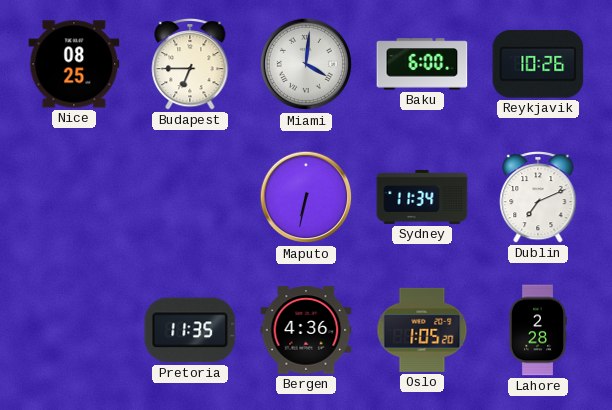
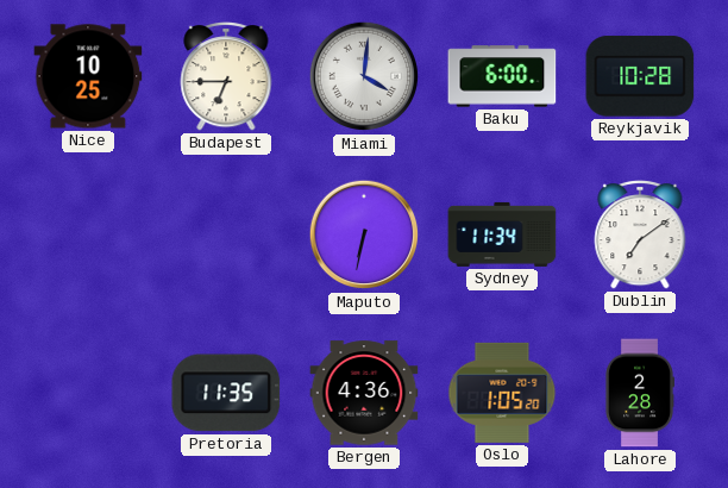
Nice: 08:25 -> 10:25 (88, 76)
Reykjavik: 10:26 -> 10:28 (640, 76)
Dublin: 7:11 -> 7:09 (640, 236)
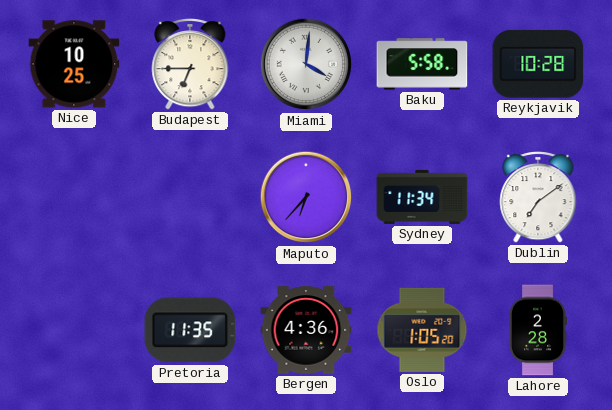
Baku: 6:00 -> 5:58 (422, 64)
Maputo: 6:32 -> 6:37 (306, 197)
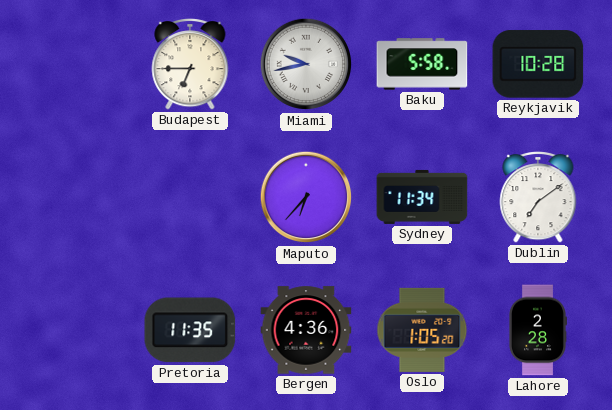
Nice: 10:25 -> none (74, 64)
Miami: 4:01 -> 9:43 (306, 64)
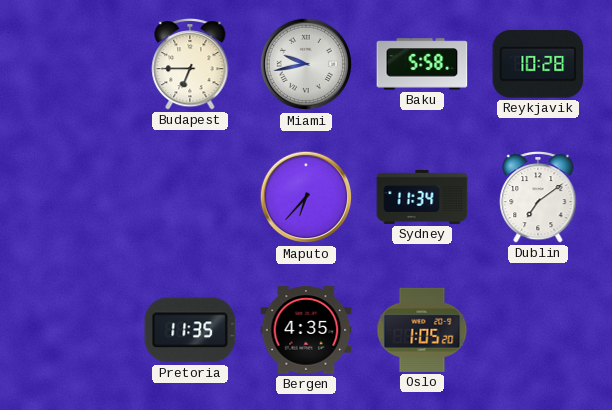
Bergen: 4:36 -> 4:35 (306, 330)
Lahore: 2:28 -> none (537, 330)
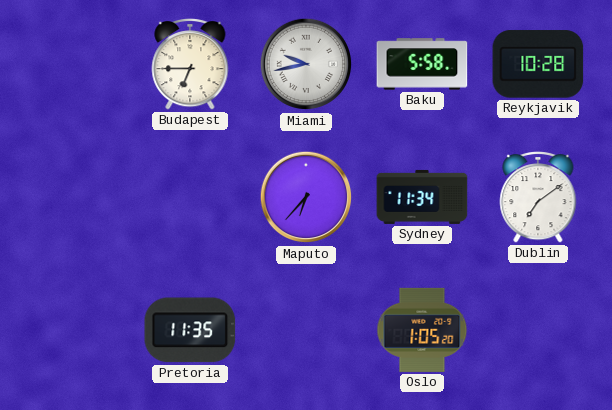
Bergen: 4:35 -> none (306, 330)
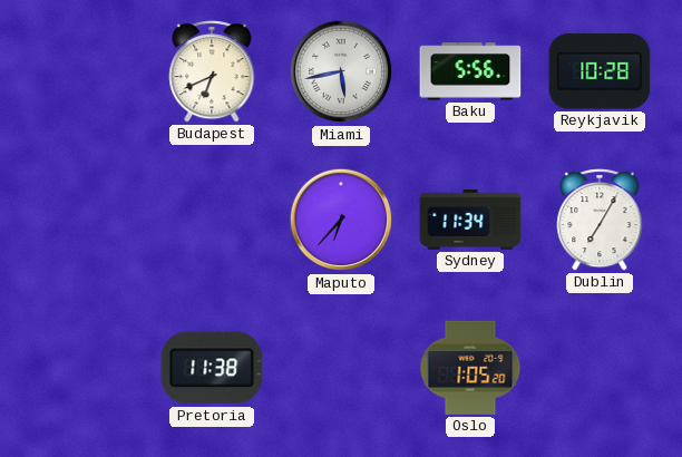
Budapest: 6:45 -> 6:41 (212, 72)
Miami: 9:43 -> 5:43 (341, 71)
Baku: 5:58 -> 5:56 (470, 71)
Dublin: 7:09 -> 7:05 (600, 221)
Pretoria: 11:35 -> 11:38 (212, 368)
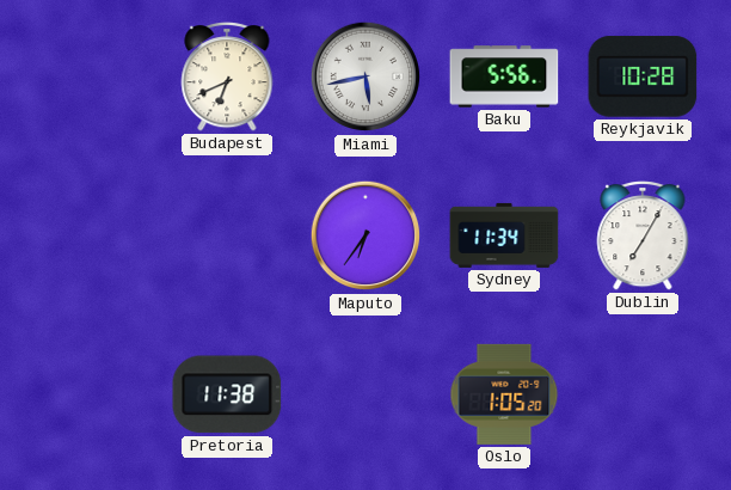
Maputo: 6:37 -> 6:36 (365, 235)
